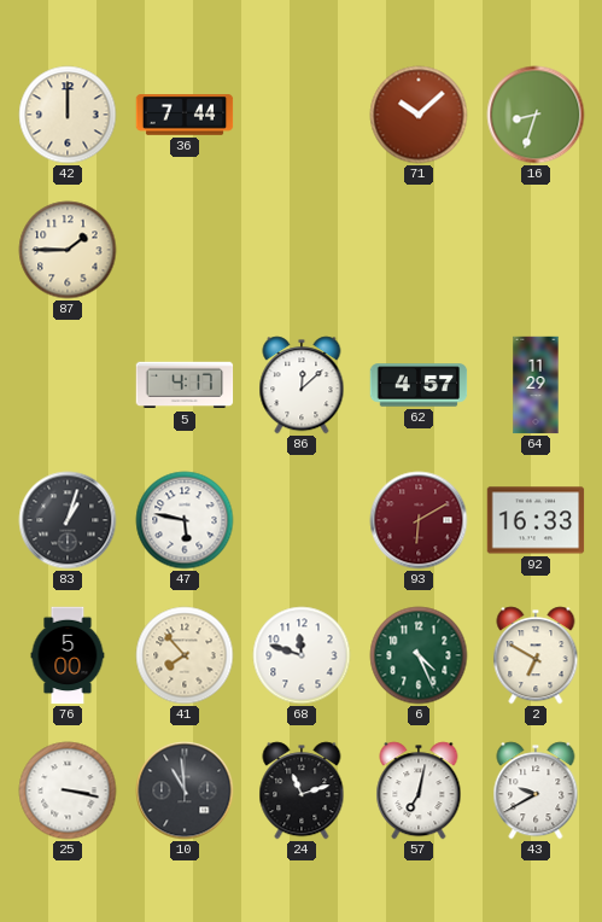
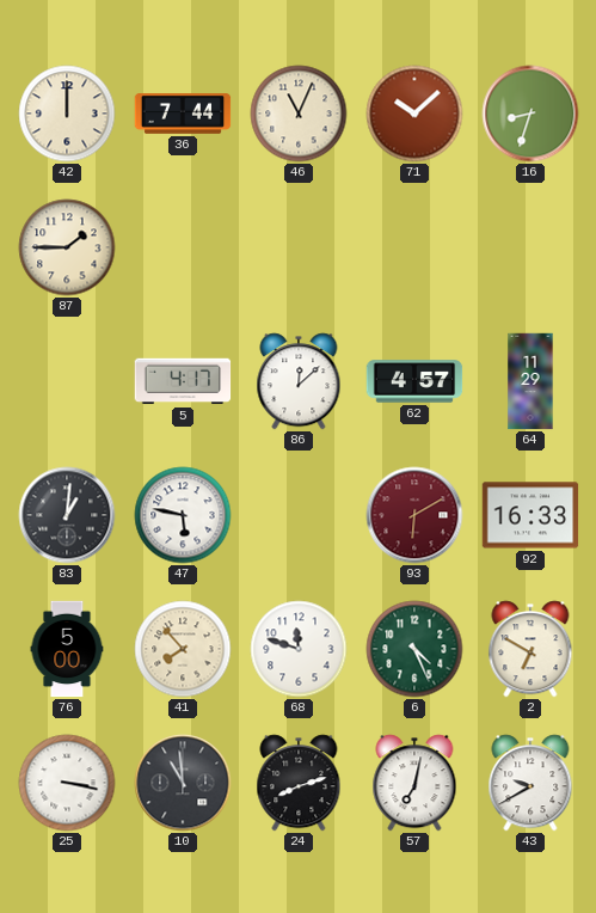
46: none -> 11:04 (299, 114)
83: 1:03 -> 1:01 (67, 515)
24: 11:12 -> 8:12 (299, 783)
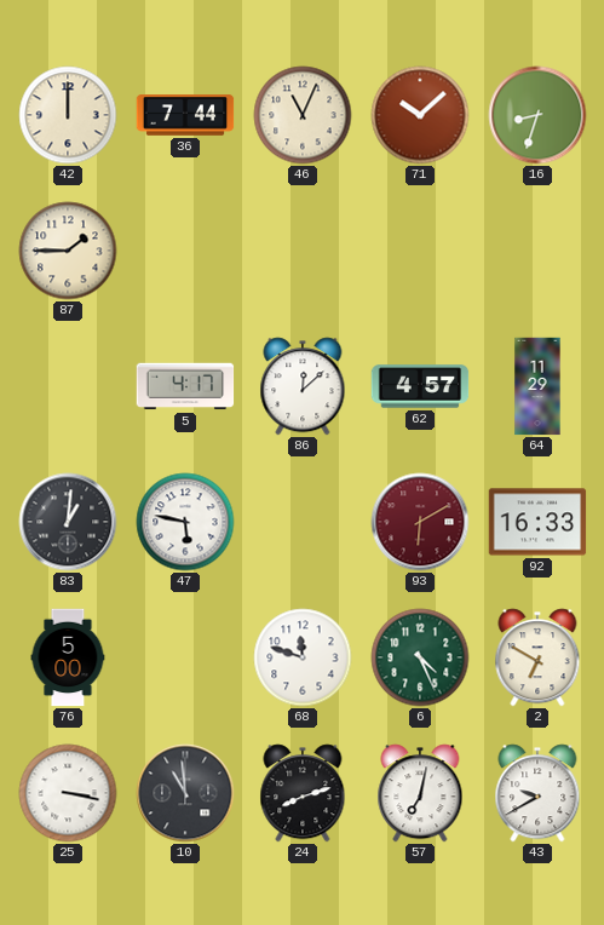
41: 7:53 -> none (183, 649)
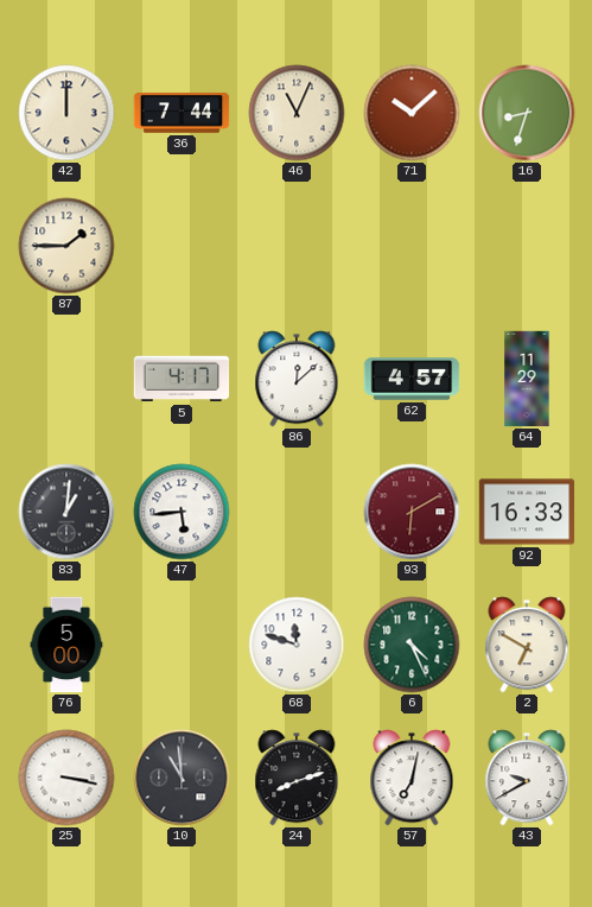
47: 5:47 -> 5:44 (182, 512)
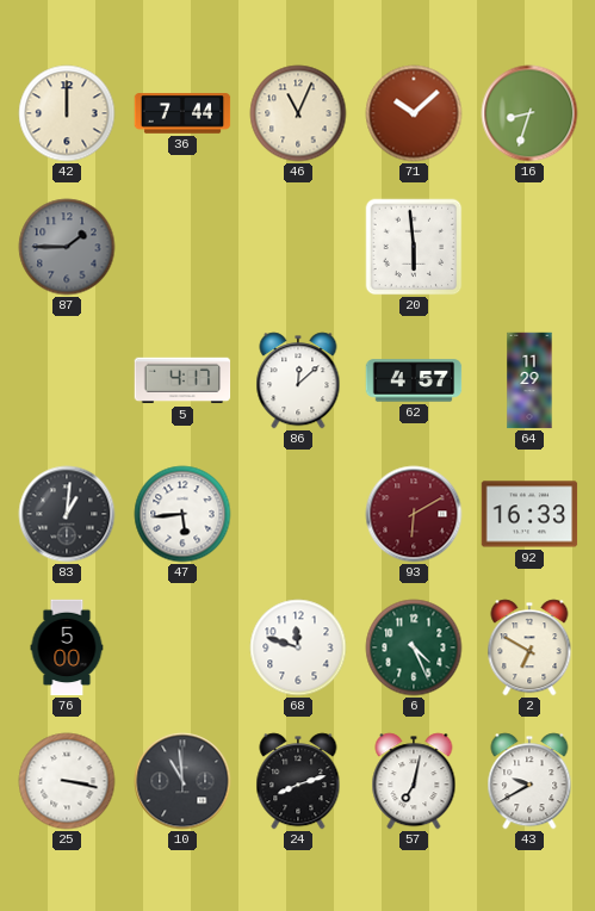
87 dial: cream -> grey (67, 247)
20: none -> 5:59 (414, 247)
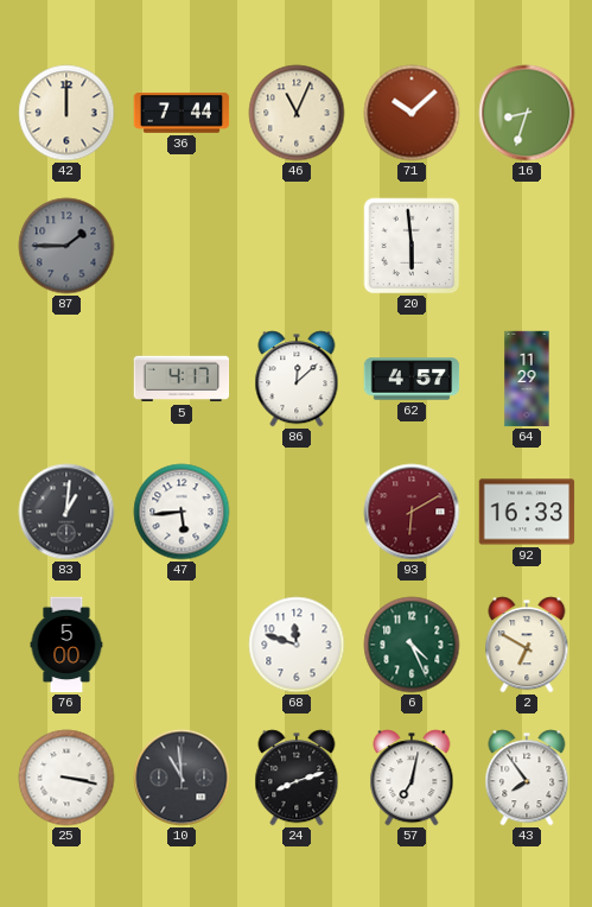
43: 9:40 -> 7:54 (527, 778)
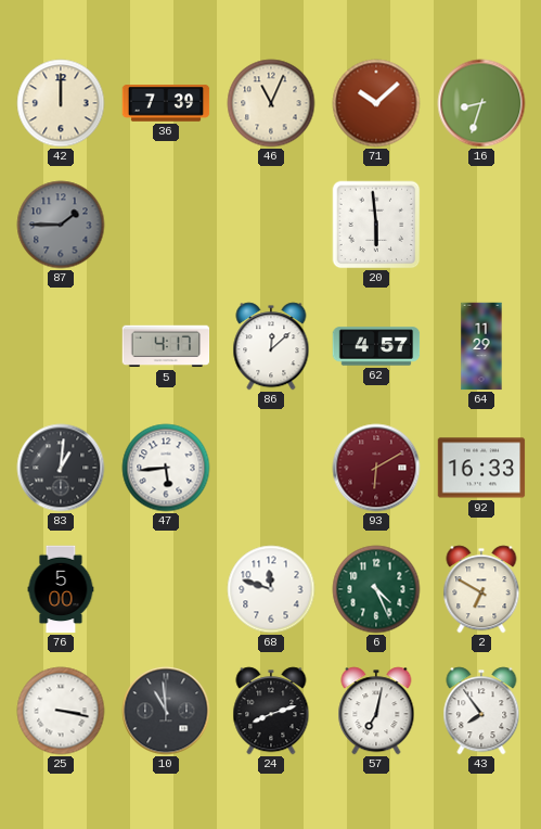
36: 7:44 -> 7:39 (166, 103)
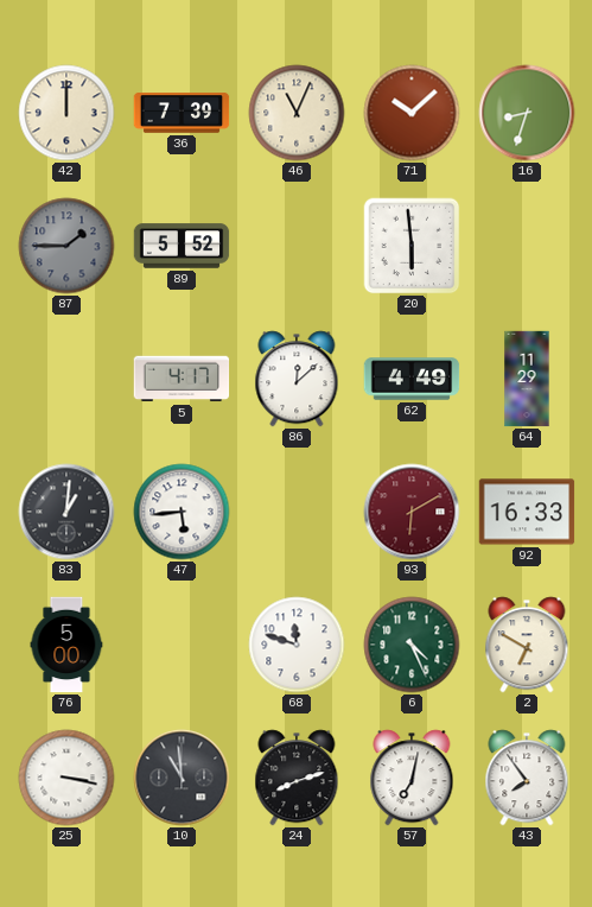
89: none -> 5:52 (182, 246)
62: 4:57 -> 4:49 (412, 379)
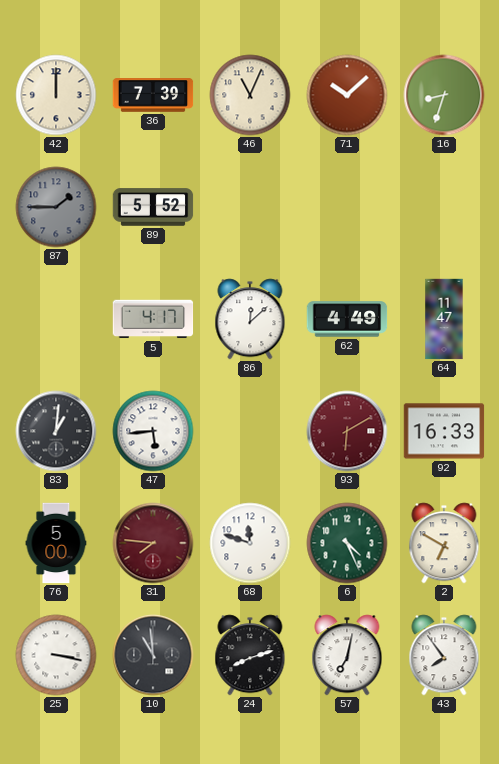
20: 5:59 -> none (412, 246)
64: 11:29 -> 11:47 (444, 319)
31: none -> 7:46 (153, 543)
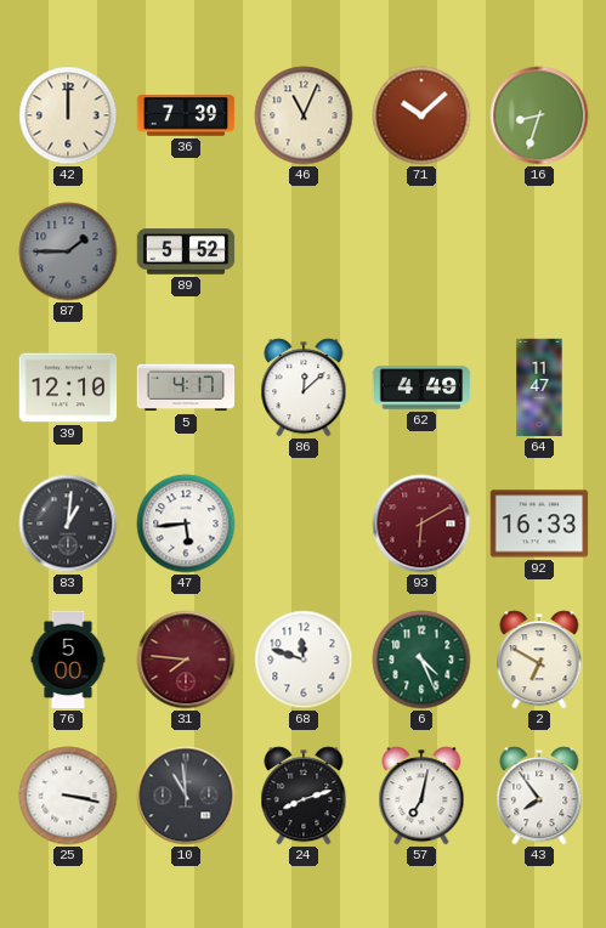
39: none -> 12:10 (68, 387)
